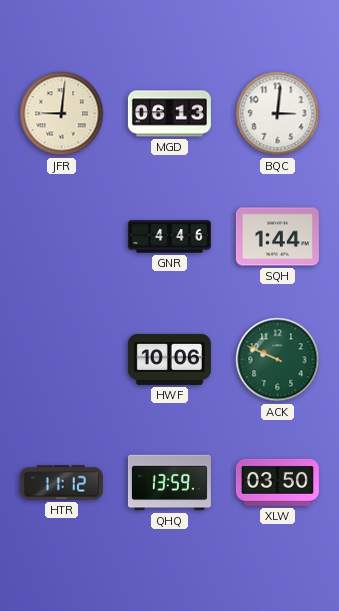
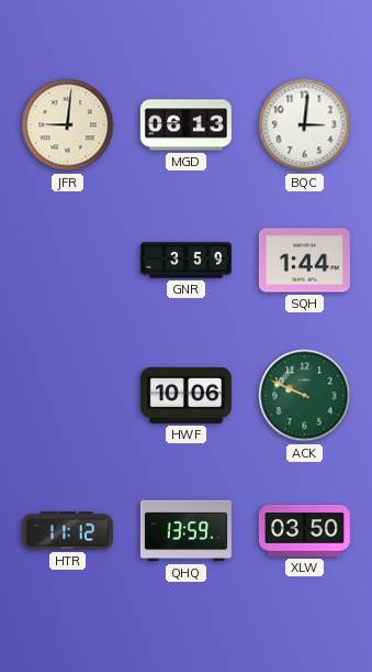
GNR: 4:46 -> 3:59 (185, 261)
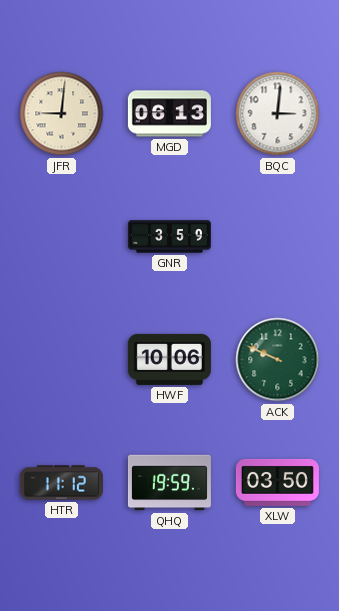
SQH: 1:44 -> none (304, 261)
QHQ: 13:59 -> 19:59 (169, 483)
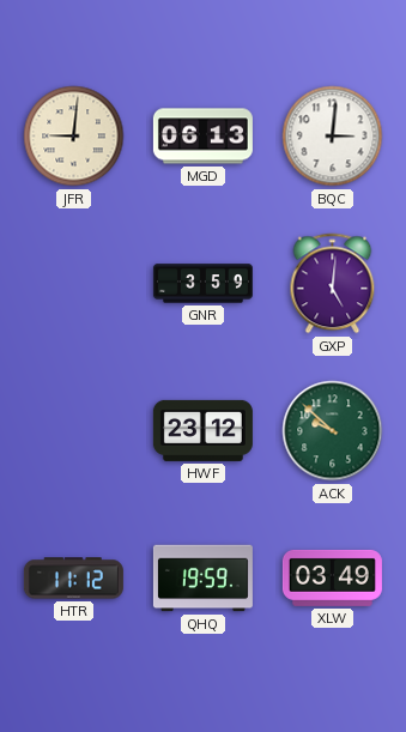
GXP: none -> 5:01 (333, 284)
HWF: 10:06 -> 23:12 (202, 430)
ACK: 9:49 -> 9:52 (333, 431)
XLW: 03:50 -> 03:49 (332, 577)
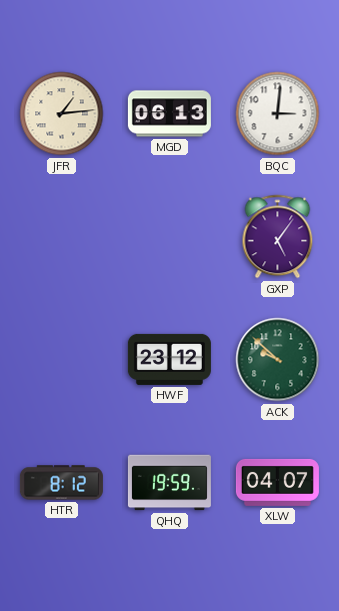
JFR: 9:01 -> 1:14 (62, 114)
GNR: 3:59 -> none (202, 284)
GXP: 5:01 -> 5:06 (278, 237)
HTR: 11:12 -> 8:12 (61, 483)
XLW: 03:49 -> 04:07 (277, 482)
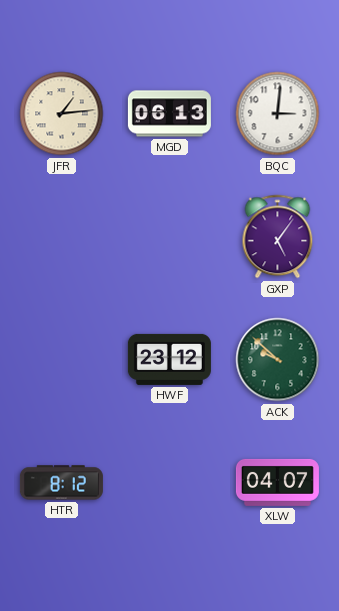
QHQ: 19:59 -> none (169, 483)
